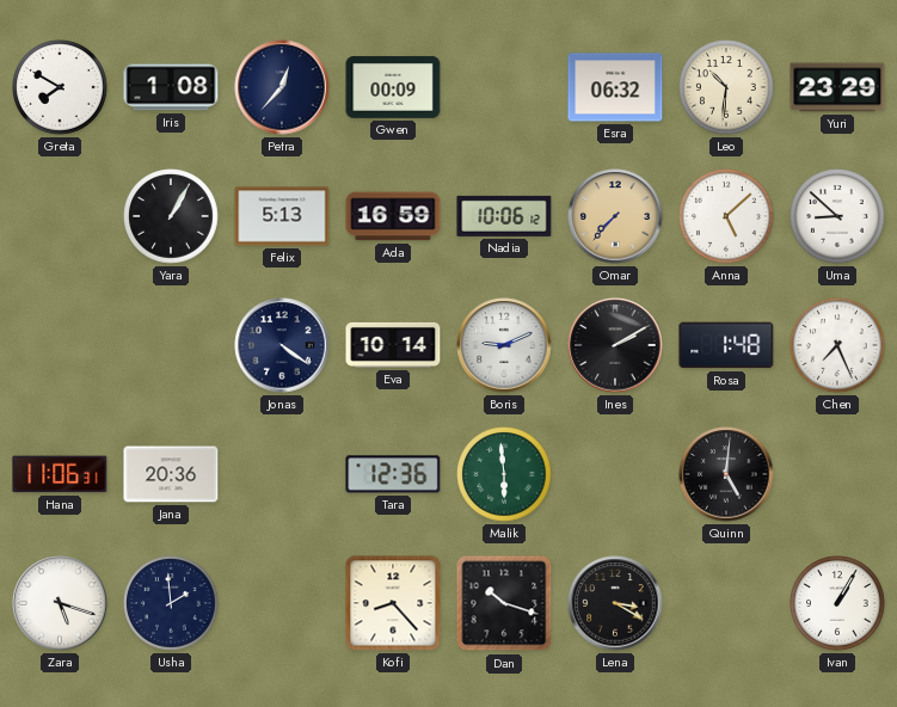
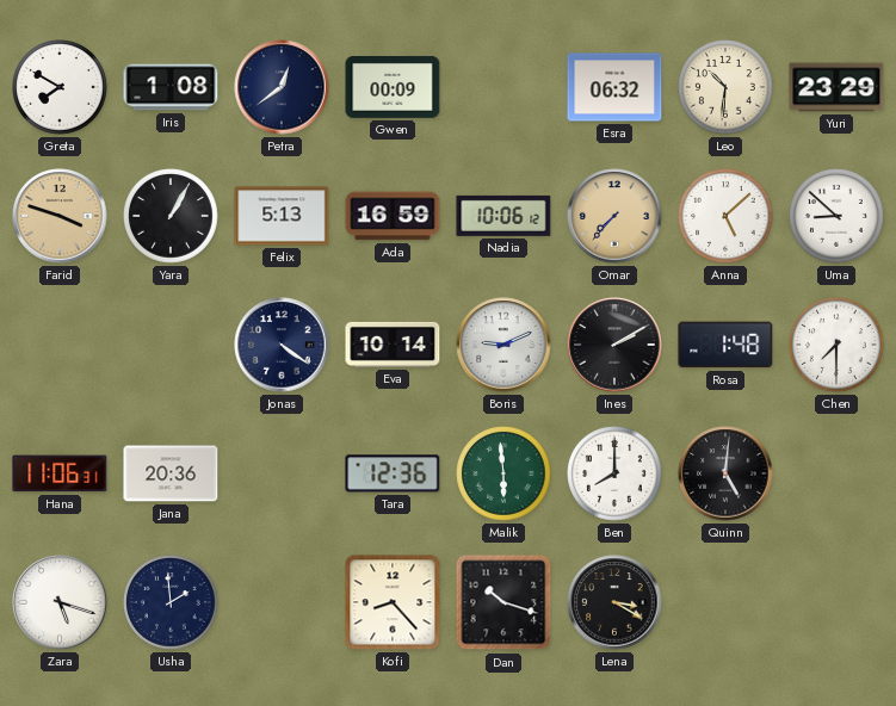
Petra: 12:37 -> 12:39 (282, 87)
Farid: none -> 3:48 (60, 216)
Chen: 7:26 -> 7:30 (836, 345)
Ben: none -> 8:00 (614, 473)
Ivan: 1:05 -> none (837, 603)
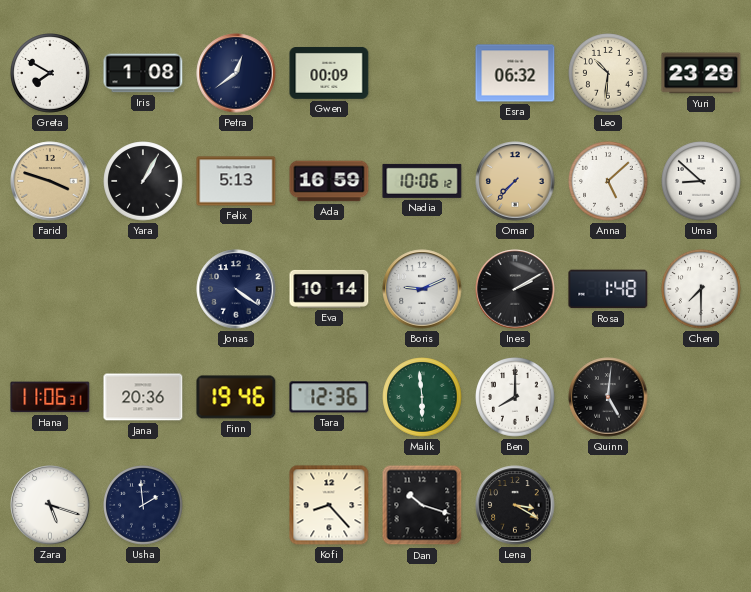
Finn: none -> 19:46 (236, 397)
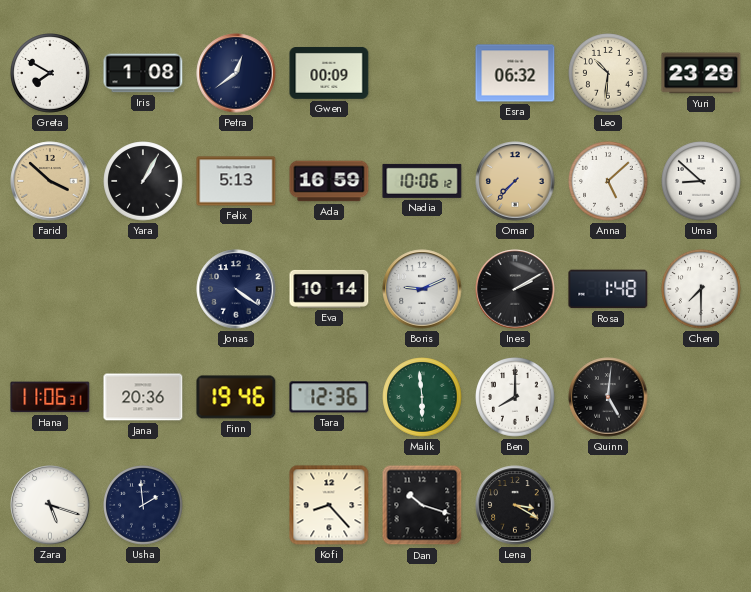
Farid: 3:48 -> 3:52 (50, 181)
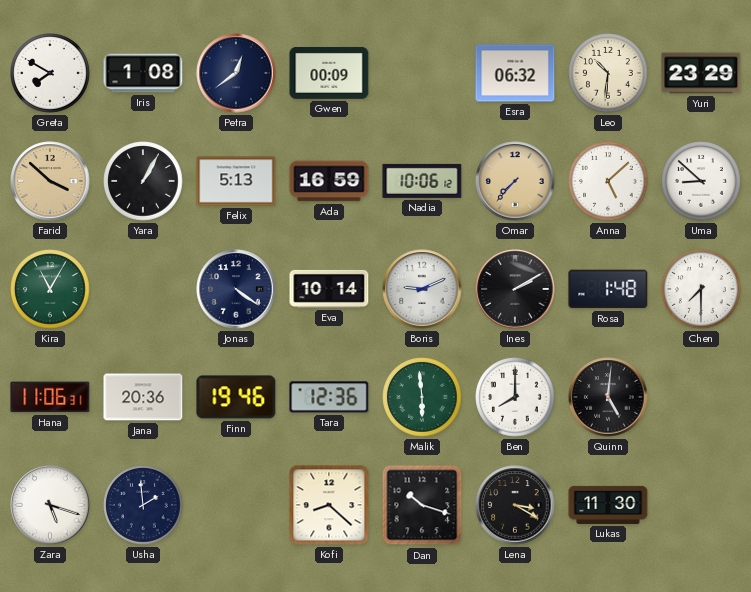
Kira: none -> 11:05 (50, 289)
Kofi: 8:23 -> 8:22 (329, 505)
Lukas: none -> 11:30 (608, 505)
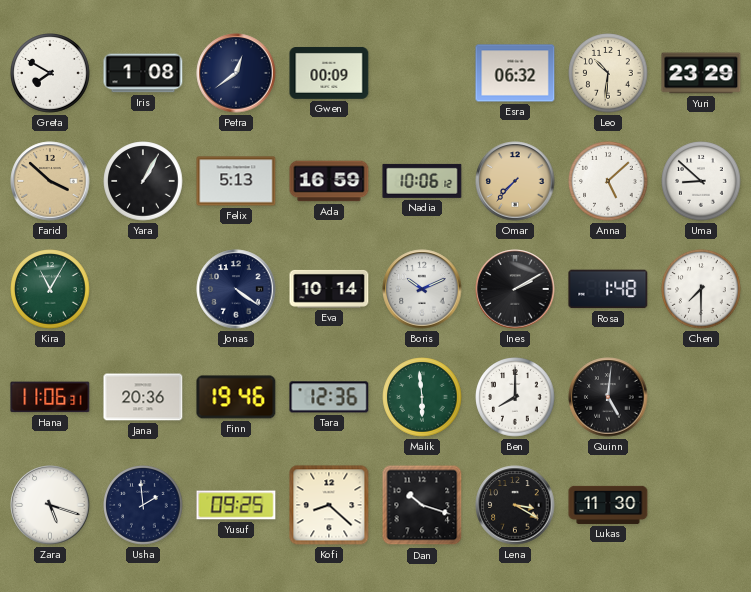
Boris: 9:11 -> 10:11 (422, 289)
Yusuf: none -> 09:25 (236, 505)
